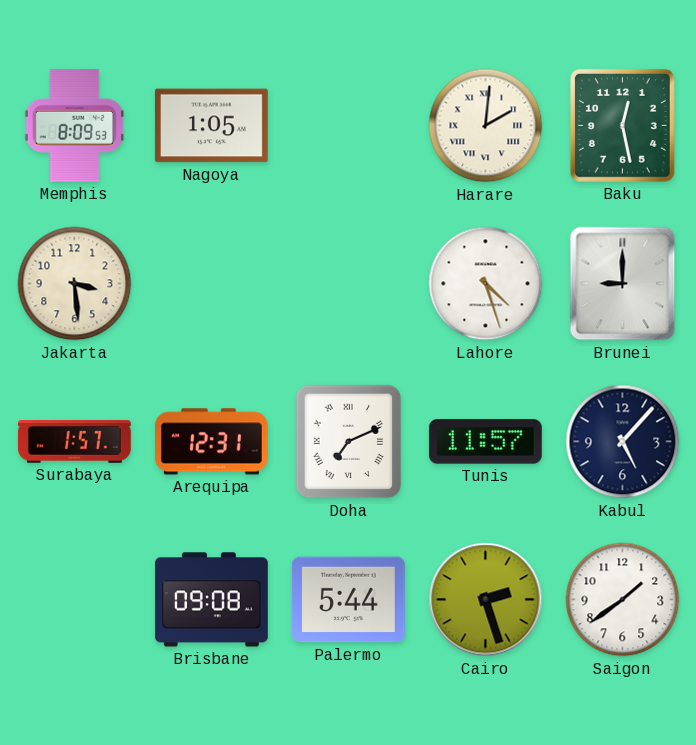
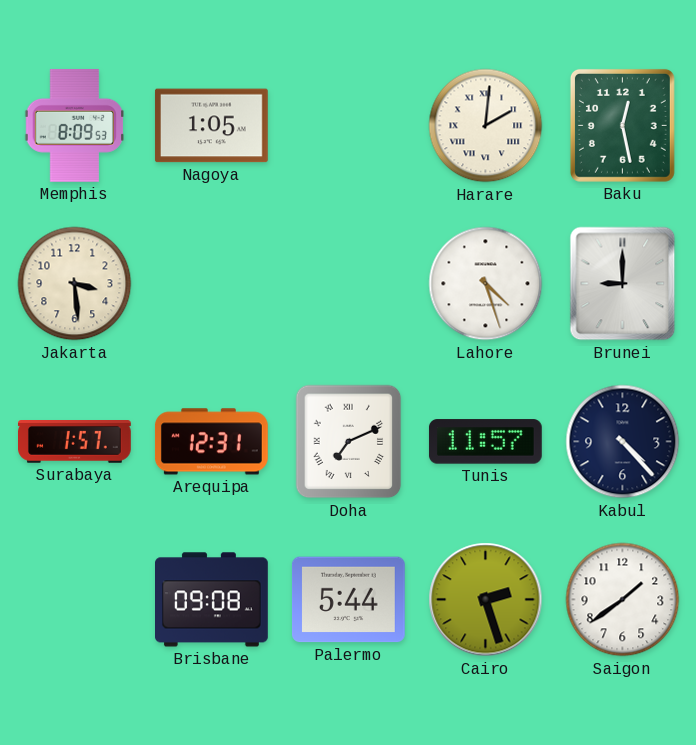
Kabul: 5:07 -> 4:23 (623, 442)
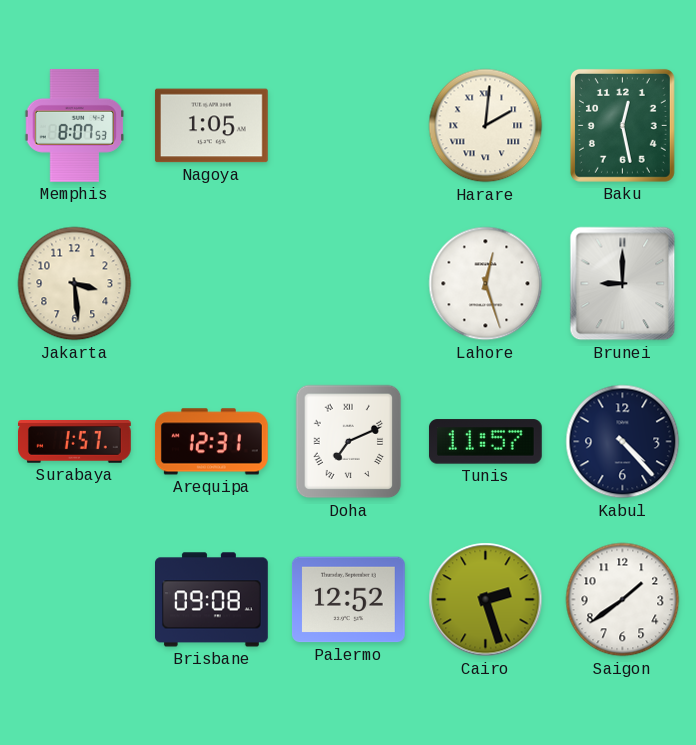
Memphis: 8:09 -> 8:07 (74, 125)
Lahore: 4:27 -> 12:27 (486, 284)
Palermo: 5:44 -> 12:52 (348, 600)
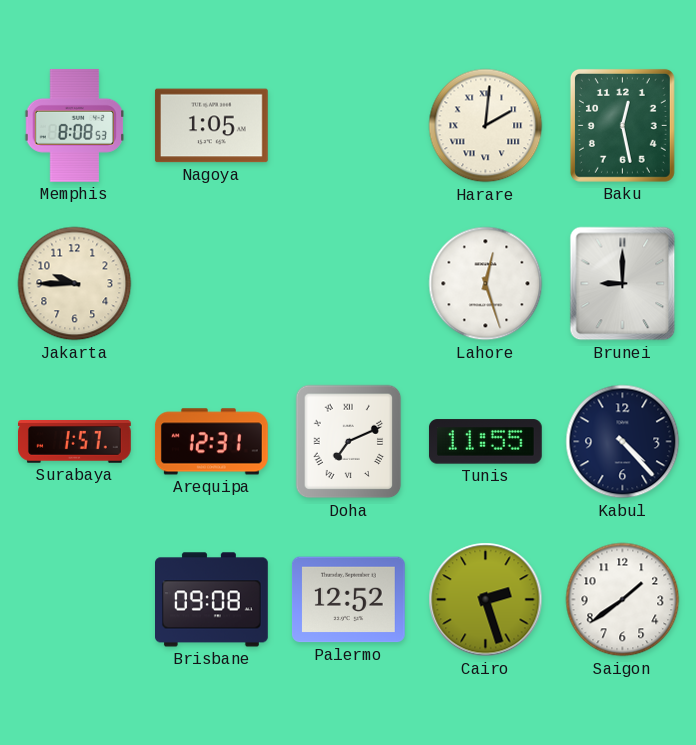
Memphis: 8:07 -> 8:08 (74, 125)
Jakarta: 3:29 -> 9:45 (75, 284)
Tunis: 11:57 -> 11:55 (485, 442)
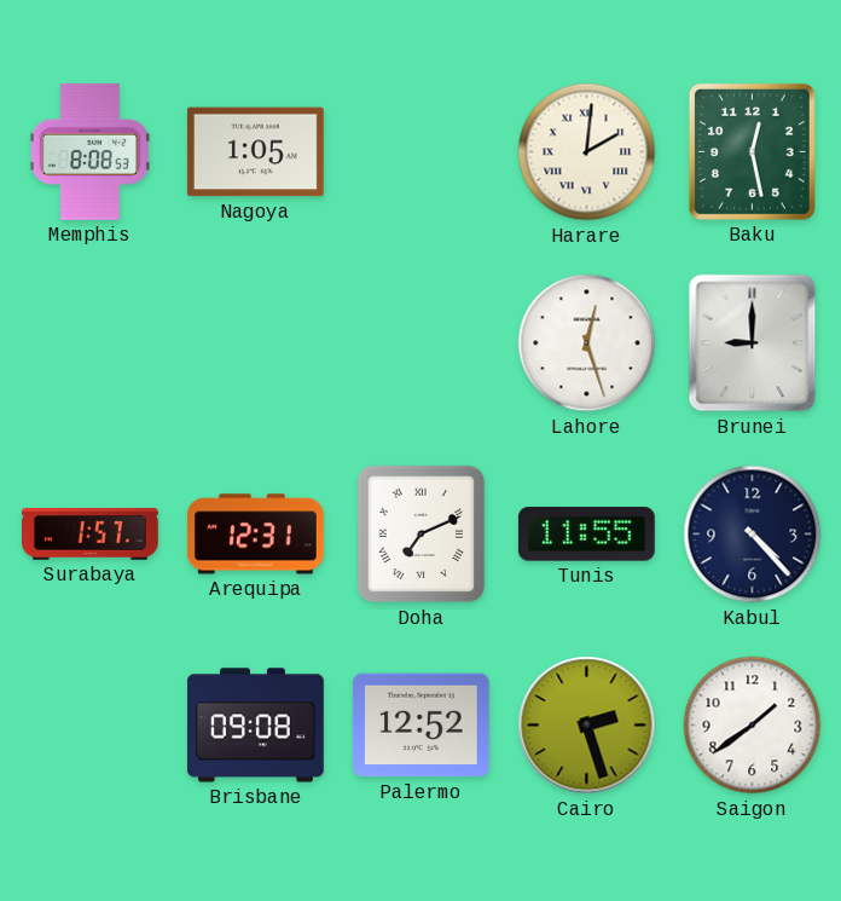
Jakarta: 9:45 -> none (75, 284)
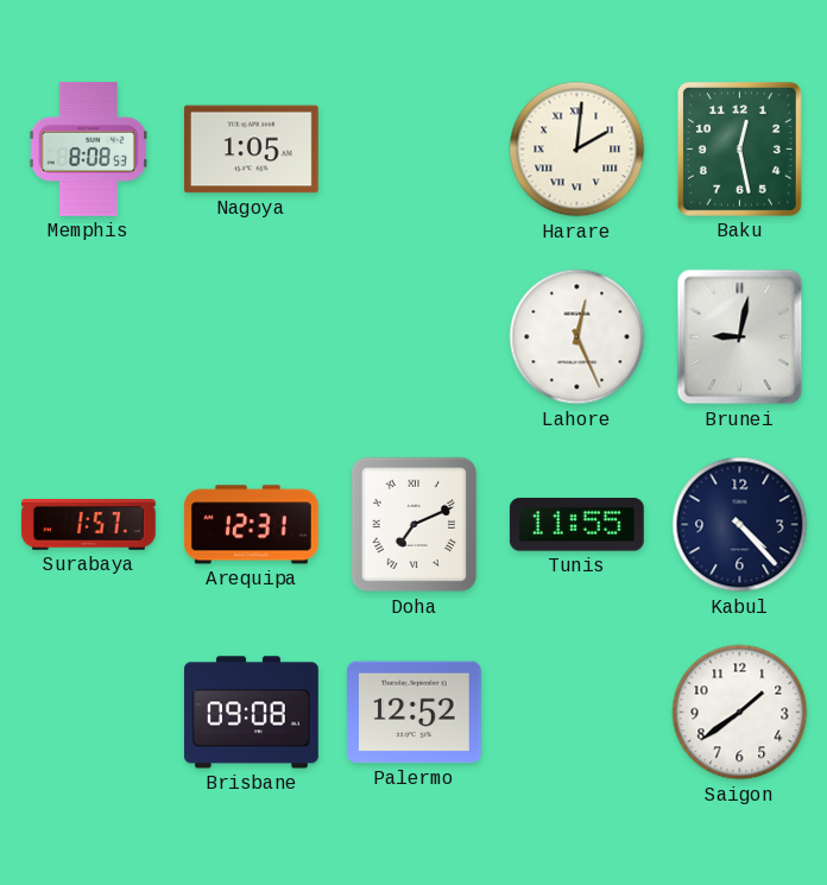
Lahore: 12:27 -> 12:26 (577, 337)
Brunei: 9:00 -> 9:02 (740, 337)
Cairo: 2:27 -> none (587, 726)
